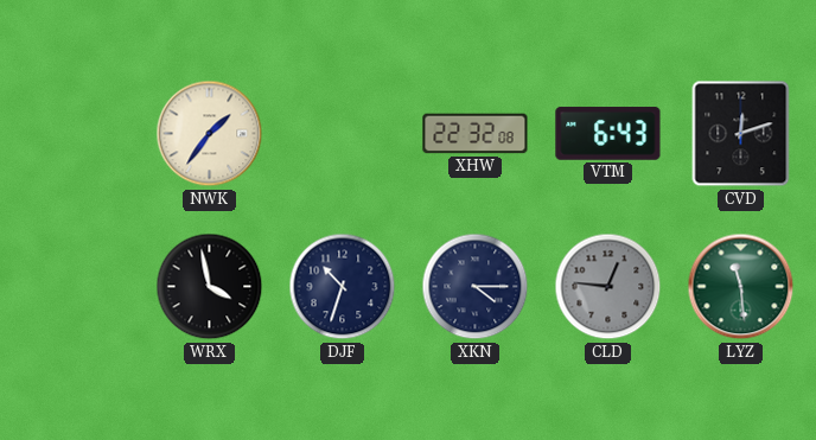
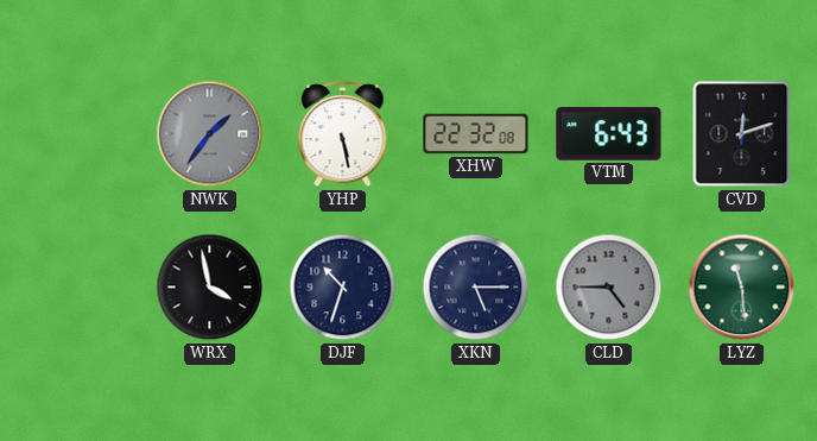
NWK dial: cream -> grey (210, 134)
YHP: none -> 5:28 (343, 134)
XKN: 4:15 -> 5:15 (476, 288)
CLD: 12:46 -> 4:45 (609, 288)
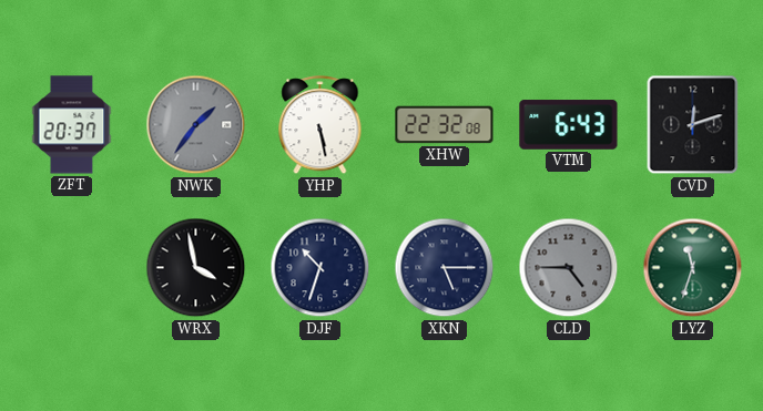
ZFT: none -> 20:37 (72, 125)
LYZ: 11:29 -> 11:33 (693, 268)
